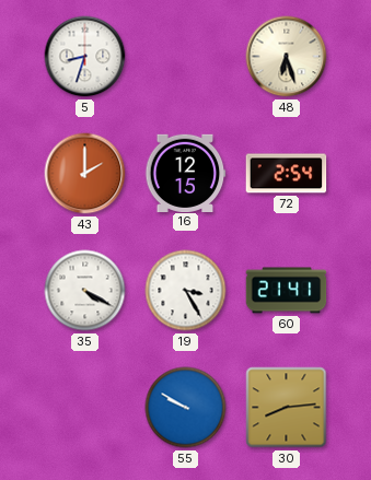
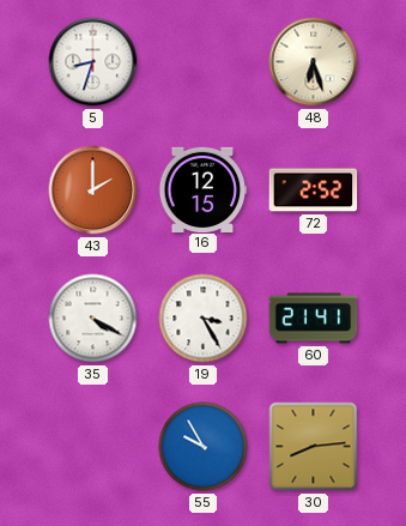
72: 2:54 -> 2:52 (314, 191)
55: 9:50 -> 9:55 (204, 447)
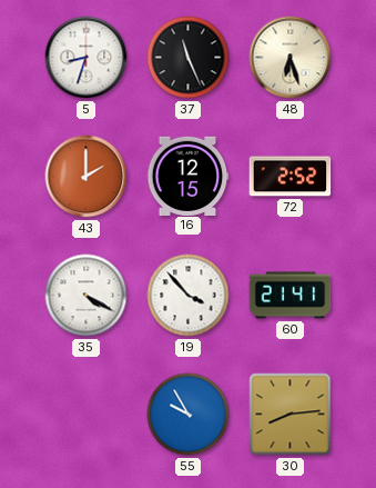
37: none -> 11:26 (189, 58)
19: 3:25 -> 3:53 (189, 296)
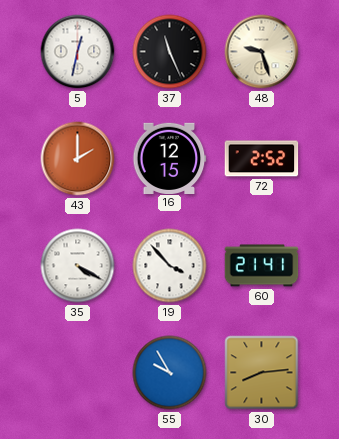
5: 8:33 -> 12:32 (78, 52)
48: 6:27 -> 9:27 (262, 52)
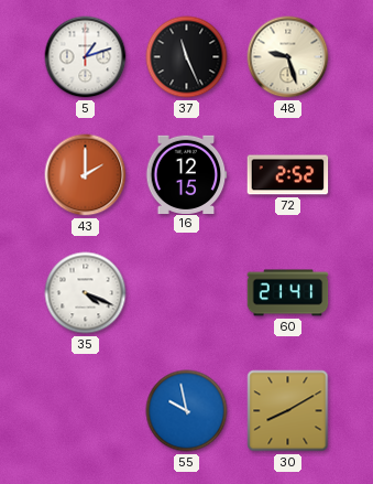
5: 12:32 -> 1:12 (86, 57)
35: 4:20 -> 4:19 (86, 293)
19: 3:53 -> none (170, 266)
55: 9:55 -> 9:58 (187, 411)
30: 8:14 -> 8:10 (288, 411)
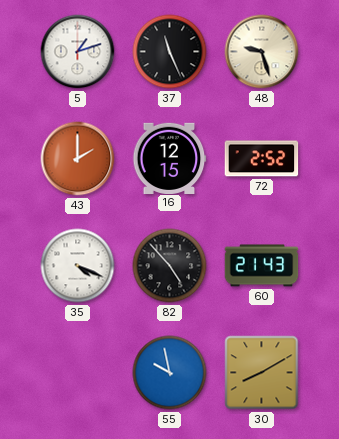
82: none -> 4:53 (170, 266)
60: 21:41 -> 21:43 (262, 266)
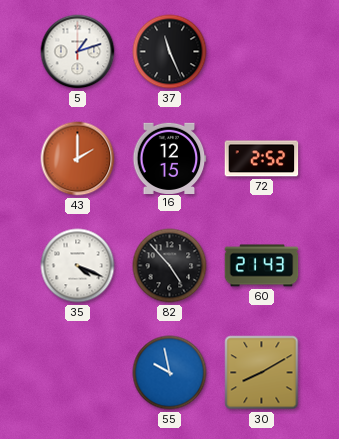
48: 9:27 -> none (262, 52)
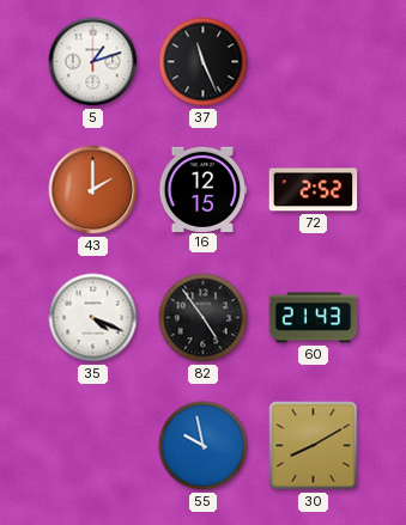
82: 4:53 -> 4:54 (204, 318)
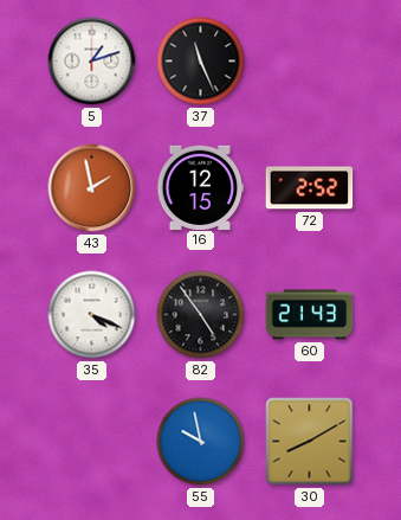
43: 2:00 -> 1:58 (92, 188)
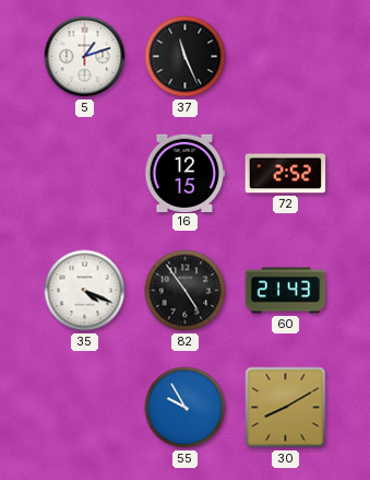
43: 1:58 -> none (92, 188)
55: 9:58 -> 9:55 (186, 408)
